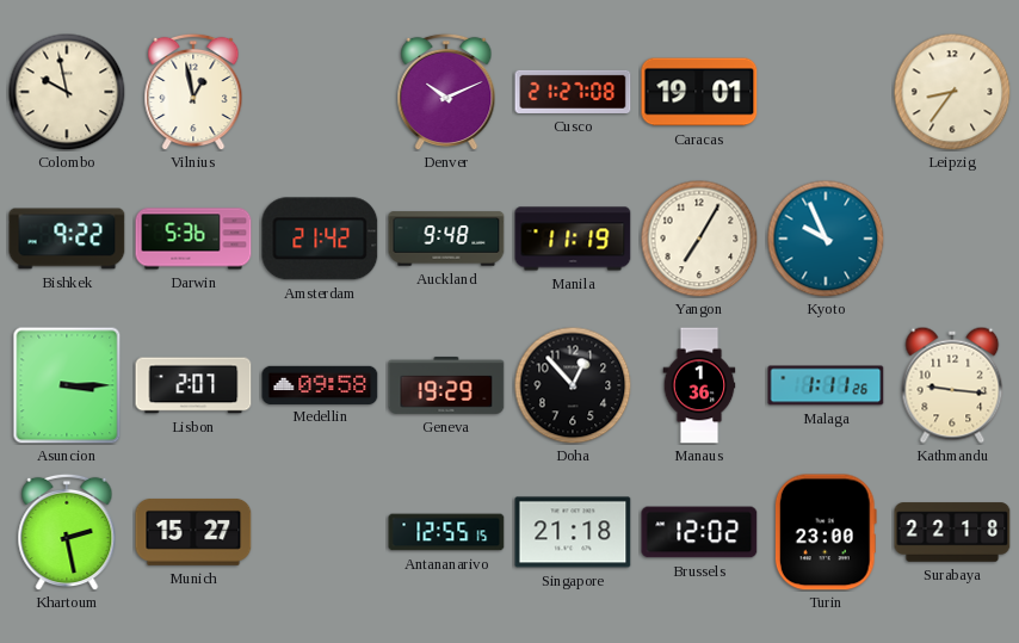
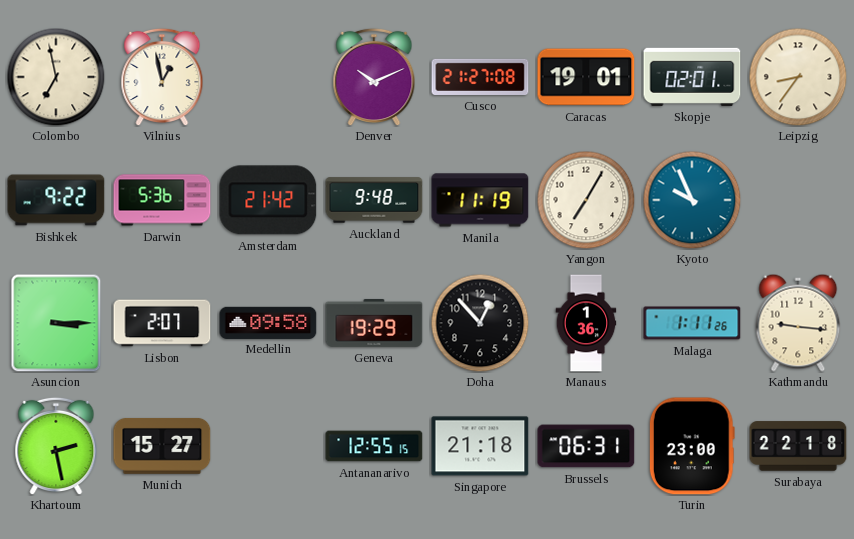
Colombo: 9:58 -> 6:58 (56, 77)
Skopje: none -> 02:01 (692, 77)
Brussels: 12:02 -> 06:31 (586, 446)
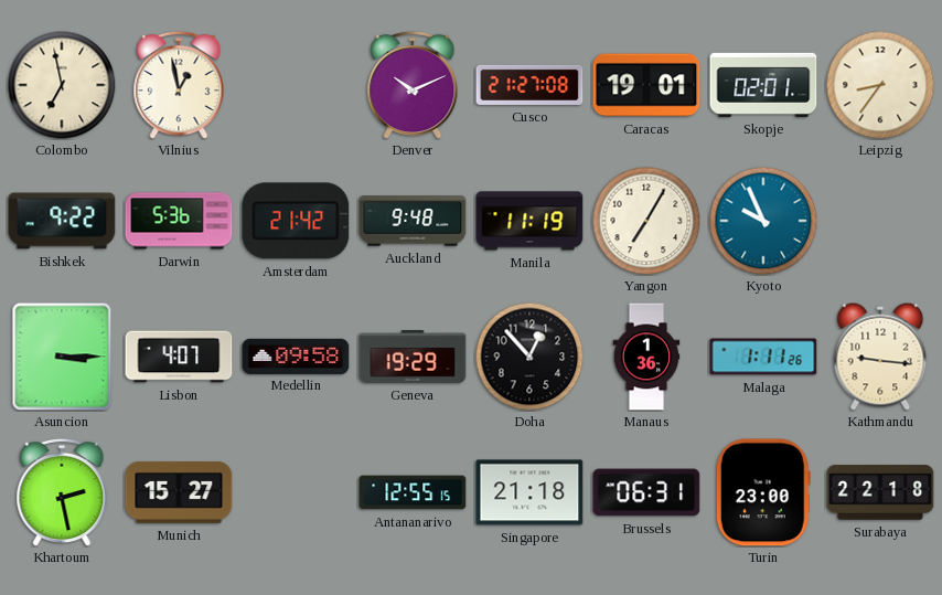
Lisbon: 2:07 -> 4:07 (179, 357)
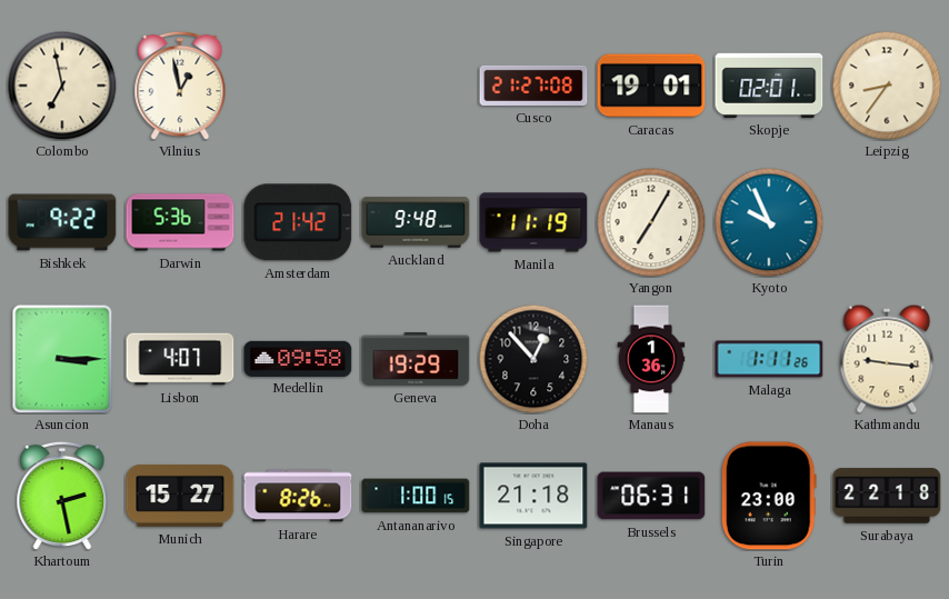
Denver: 10:11 -> none (413, 85)
Harare: none -> 8:26 (298, 496)
Antananarivo: 12:55 -> 1:00 (416, 496)
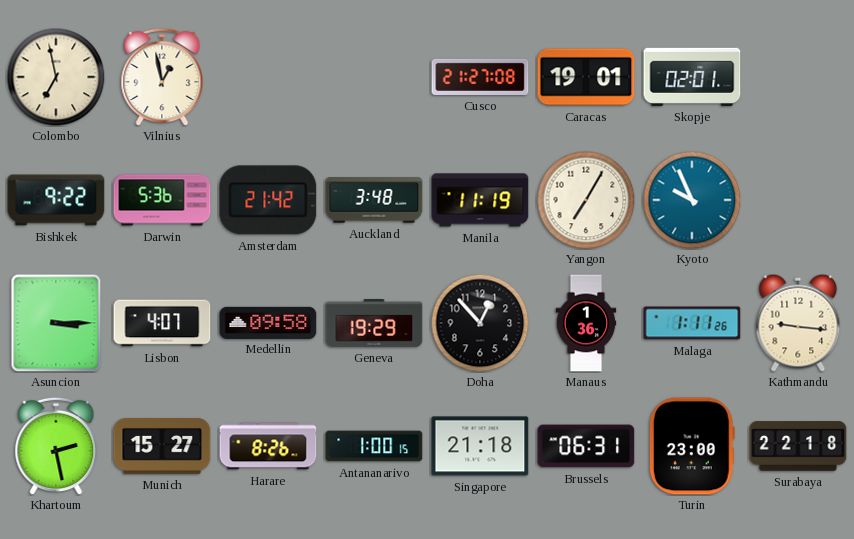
Leipzig: 8:36 -> none (887, 86)
Auckland: 9:48 -> 3:48 (374, 200)
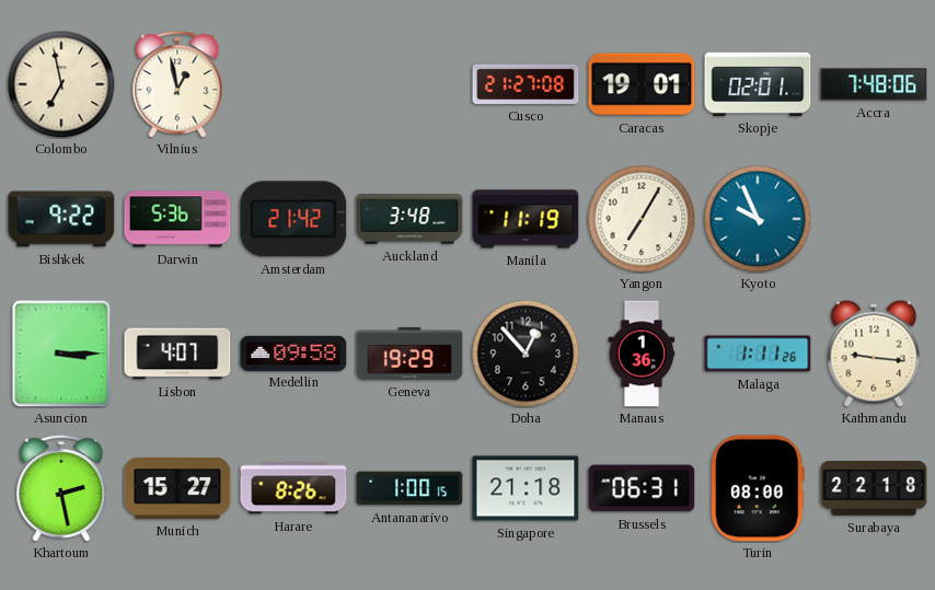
Accra: none -> 7:48 (874, 84)
Turin: 23:00 -> 08:00 (758, 488)
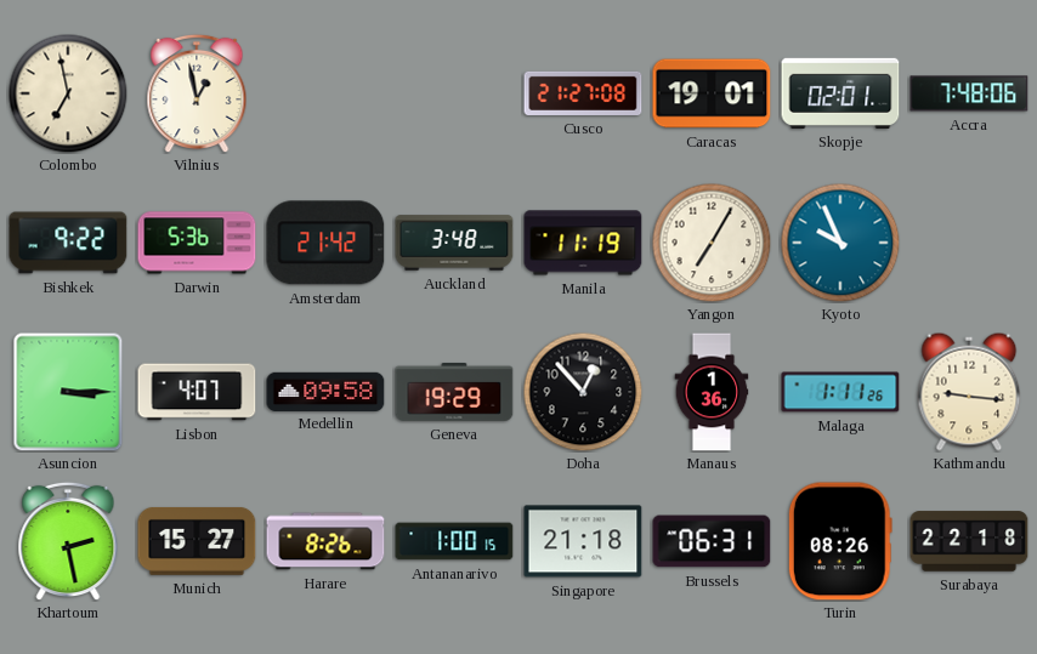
Turin: 08:00 -> 08:26 (840, 541)
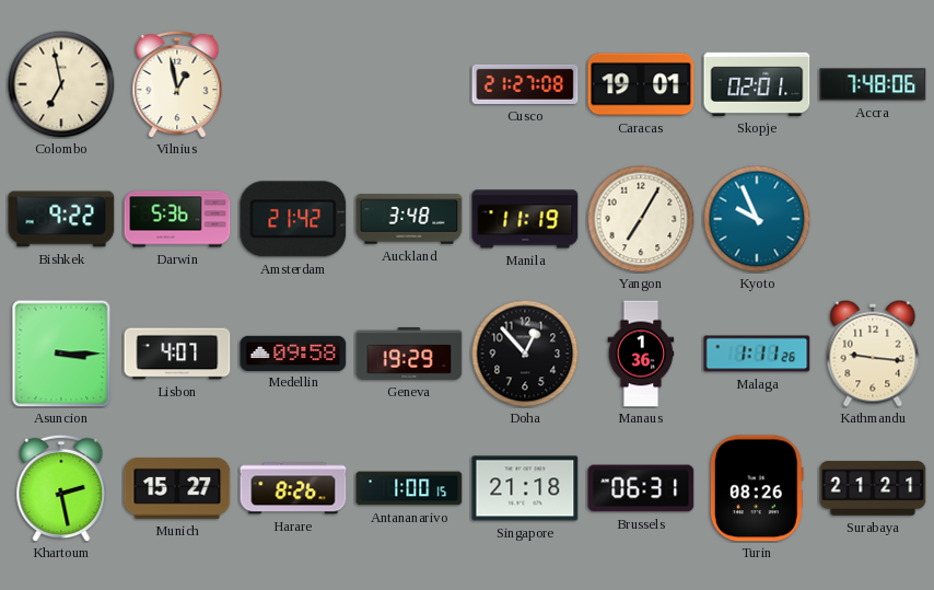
Surabaya: 22:18 -> 21:21 (873, 488)
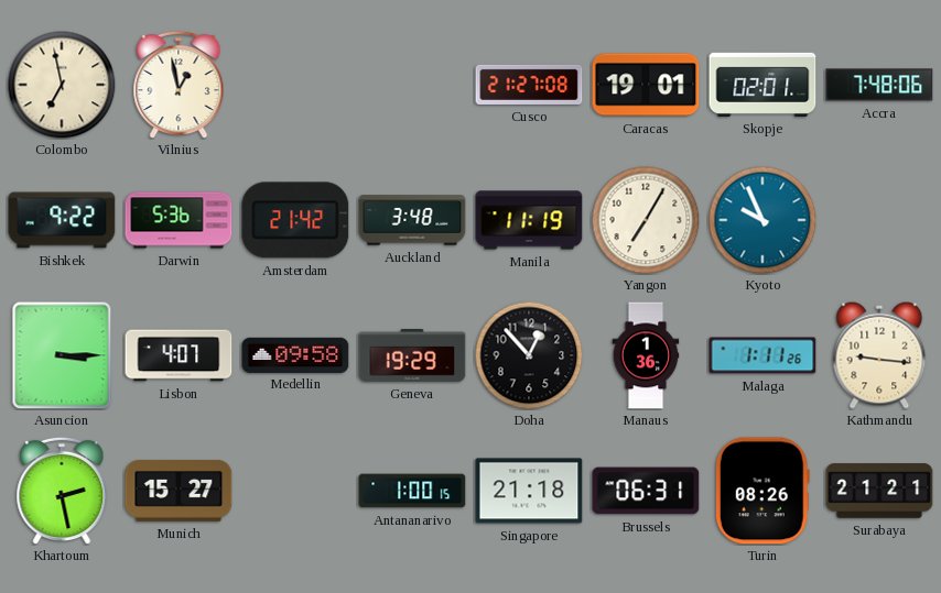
Harare: 8:26 -> none (293, 488)
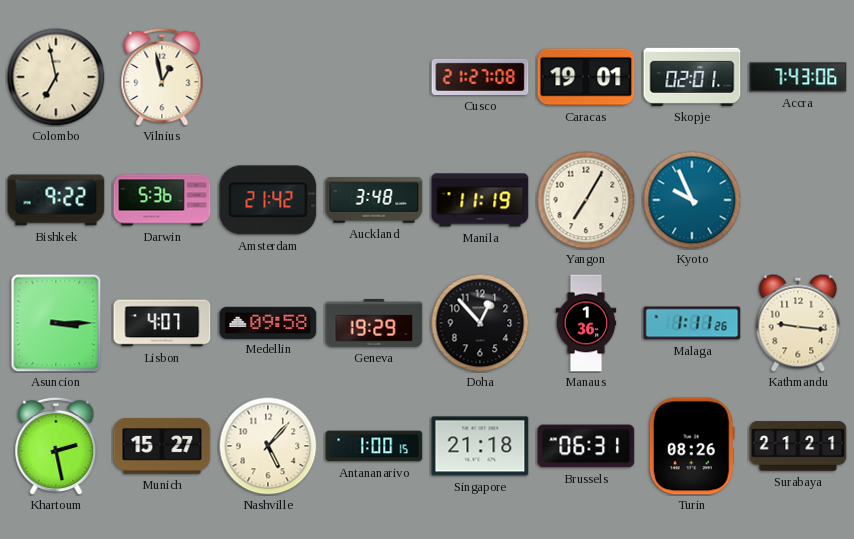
Accra: 7:48 -> 7:43 (798, 77)
Nashville: none -> 5:07 (268, 446)
